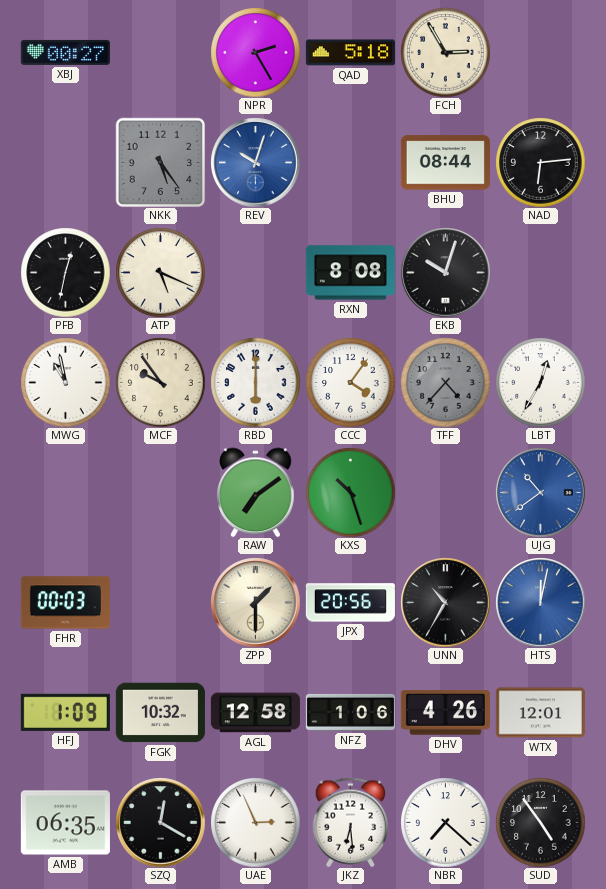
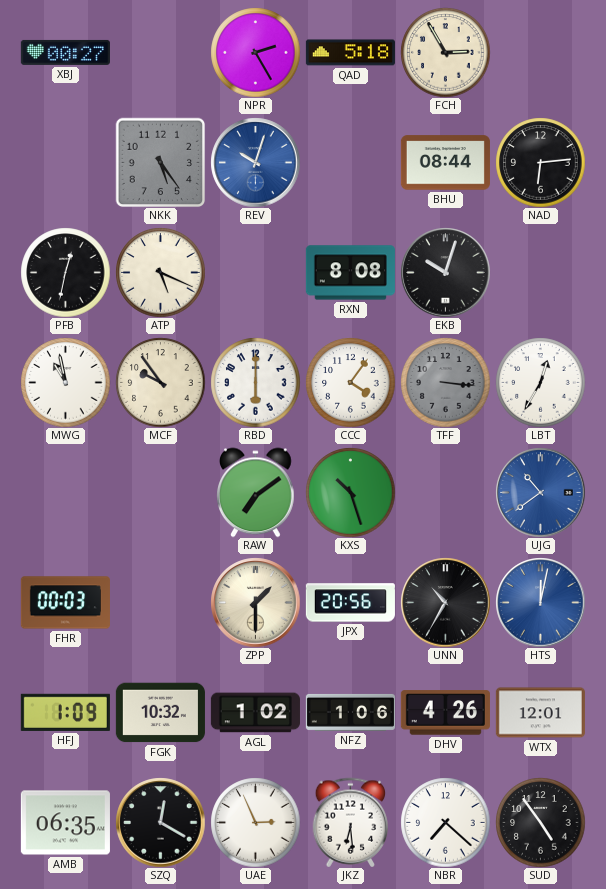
TFF: 4:37 -> 3:16 (445, 382)
AGL: 12:58 -> 1:02 (255, 713)
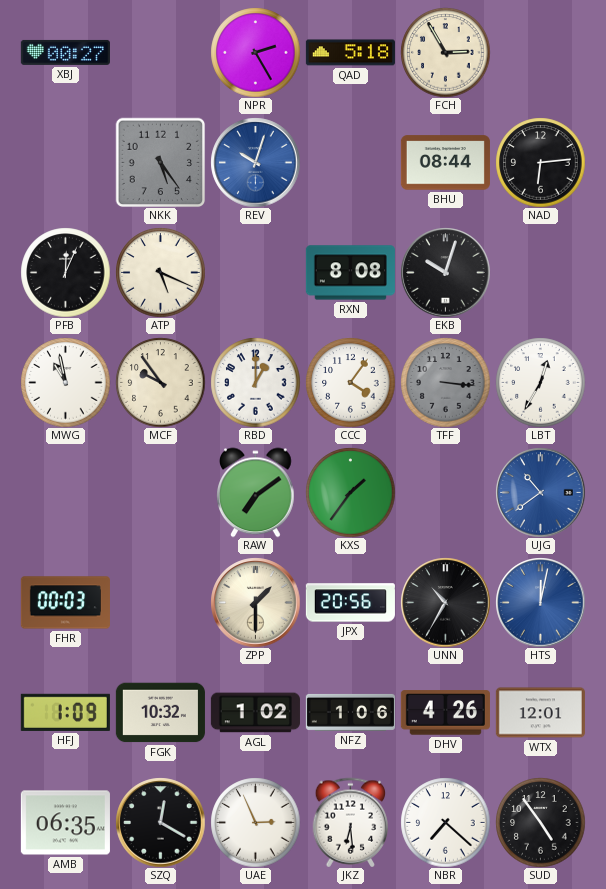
PFB: 12:32 -> 12:04 (65, 272)
RBD: 6:00 -> 1:00 (255, 382)
KXS: 10:27 -> 1:36 (350, 492)
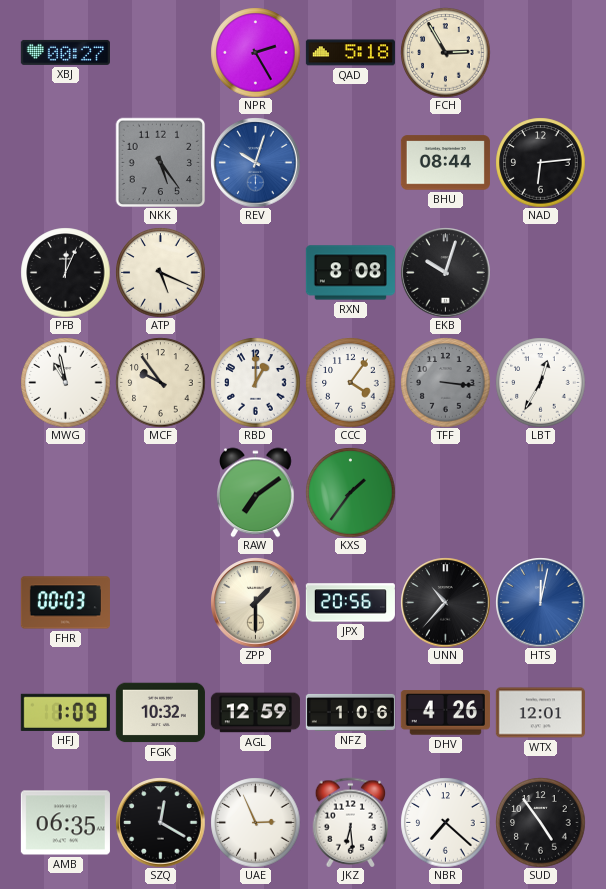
UJG: 10:39 -> none (540, 492)
UNN: 10:35 -> 10:37 (445, 602)
AGL: 1:02 -> 12:59 (255, 713)
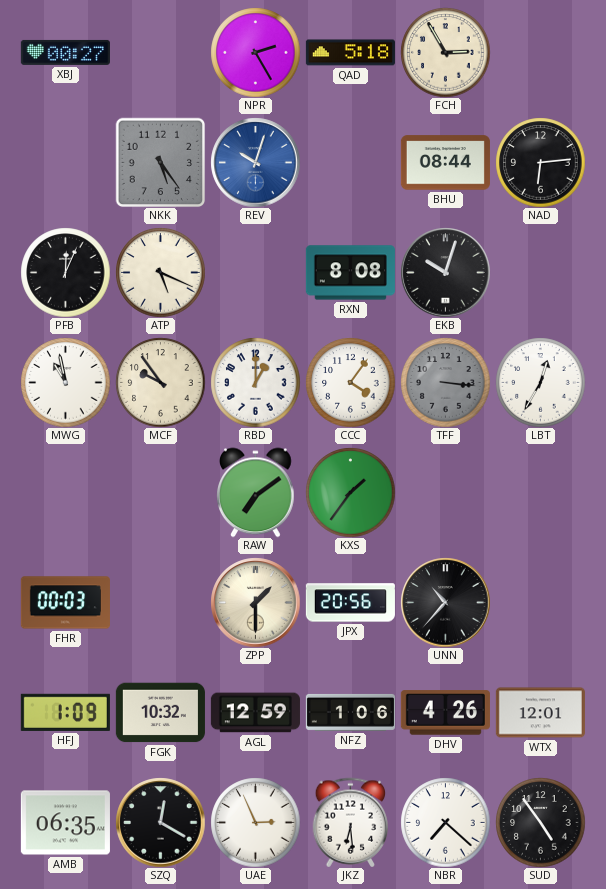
HTS: 12:02 -> none (540, 602)
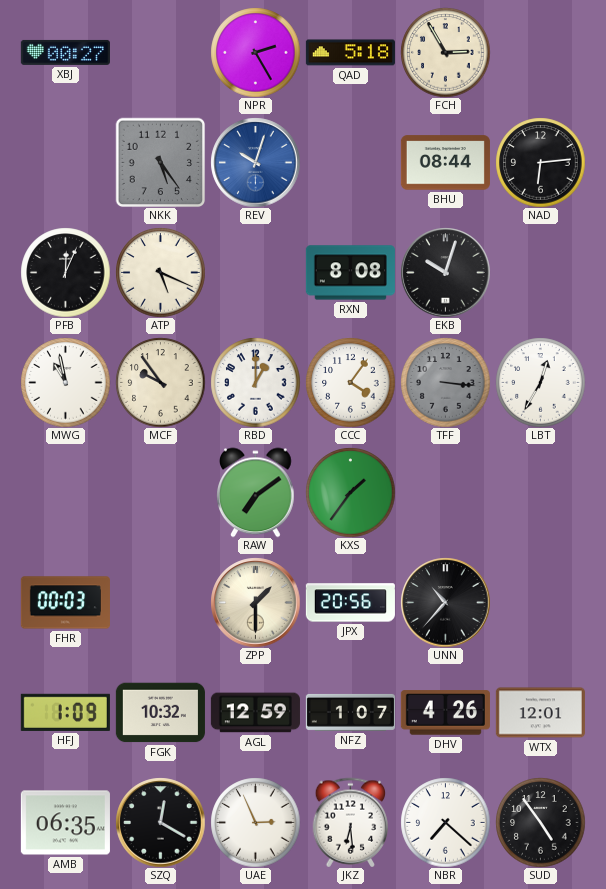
NFZ: 1:06 -> 1:07 (350, 712)
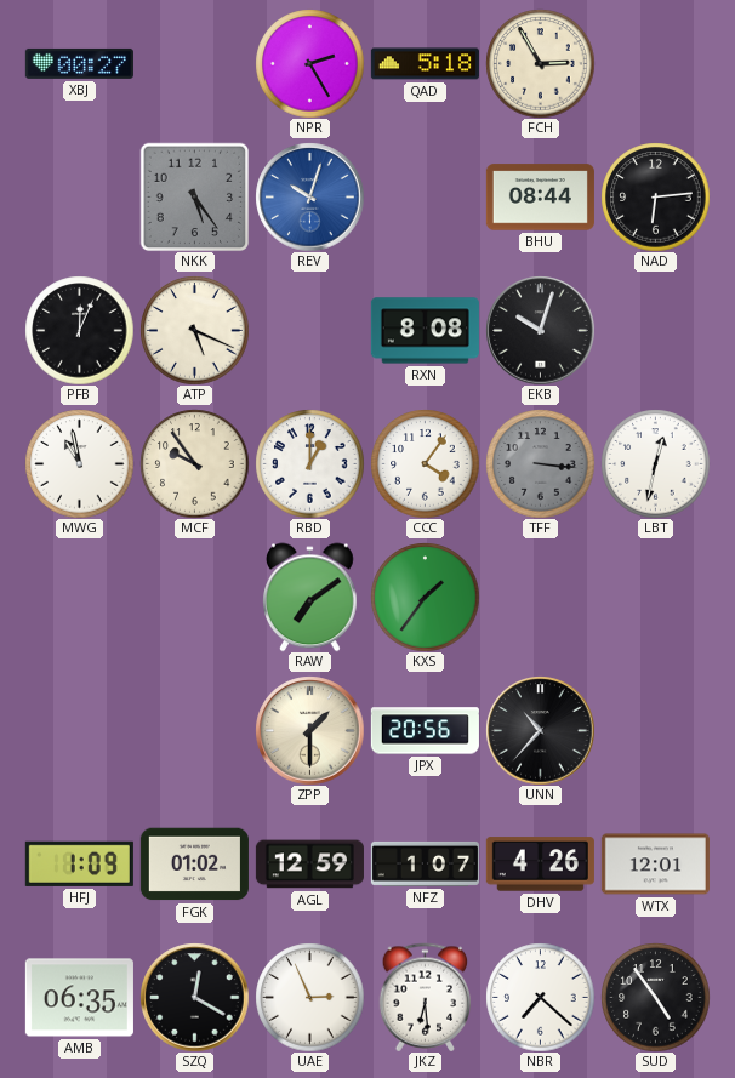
LBT: 12:35 -> 12:32 (655, 463)
FHR: 00:03 -> none (65, 603)
FGK: 10:32 -> 01:02 (194, 865)
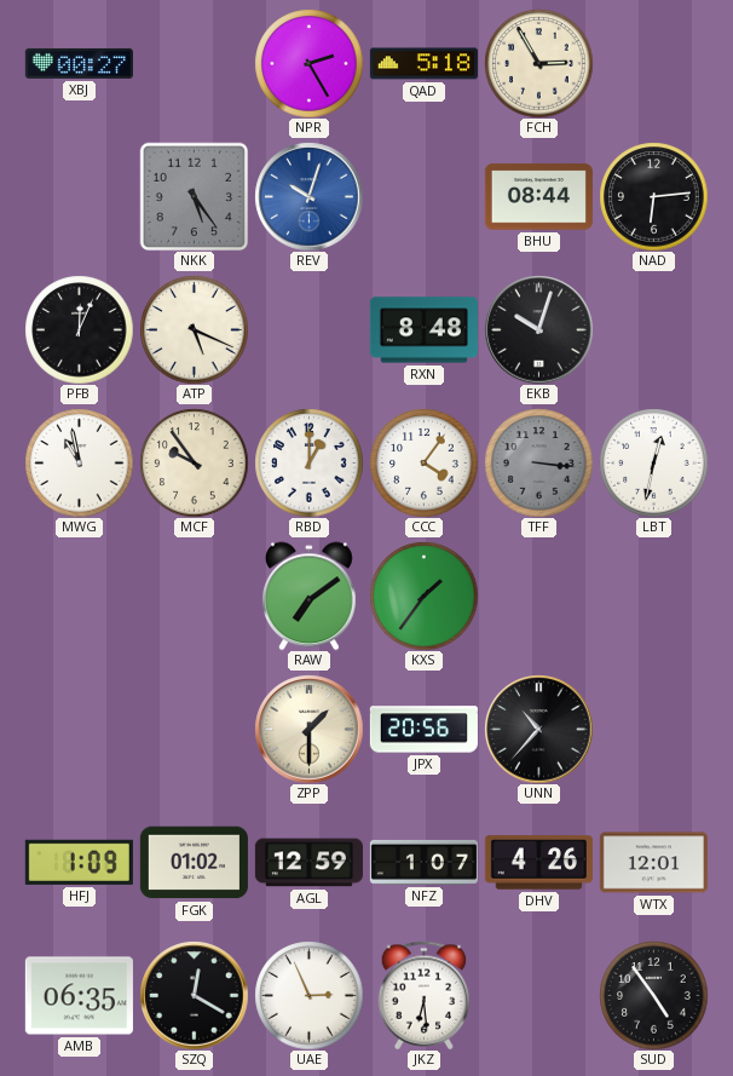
RXN: 8:08 -> 8:48 (423, 330)
NBR: 7:22 -> none (540, 997)
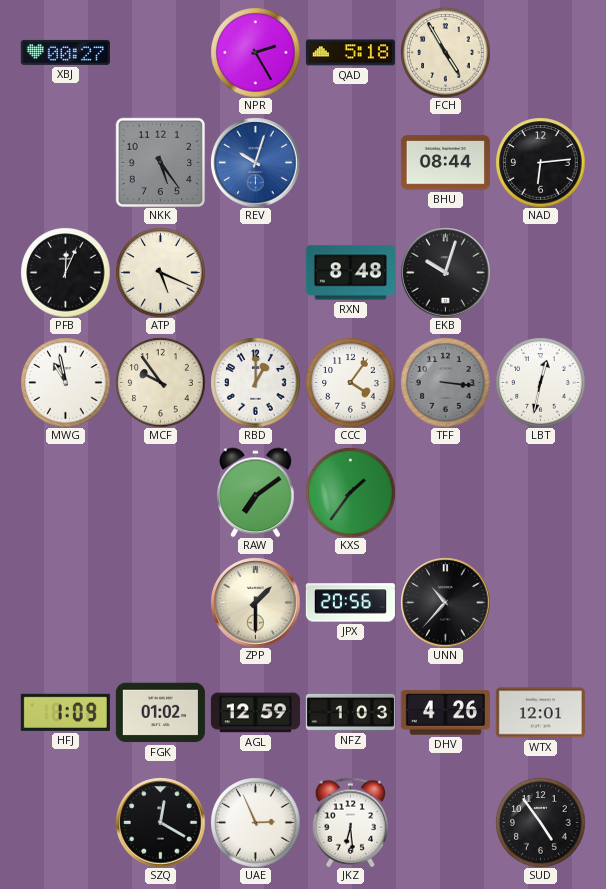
FCH: 2:55 -> 4:55 (445, 52)
NFZ: 1:07 -> 1:03 (350, 712)
AMB: 06:35 -> none (79, 996)
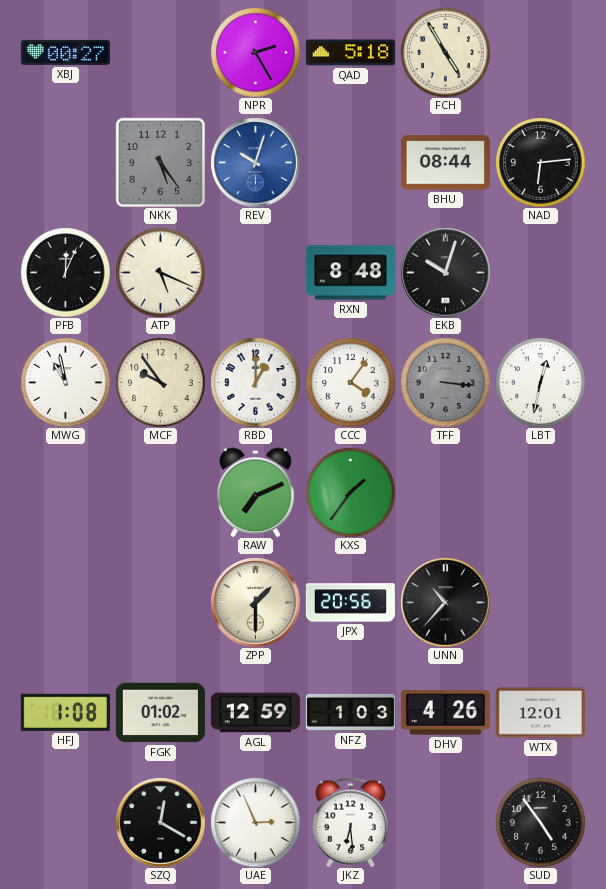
RAW: 7:09 -> 7:11 (256, 492)
HFJ: 1:09 -> 1:08 (65, 712)
